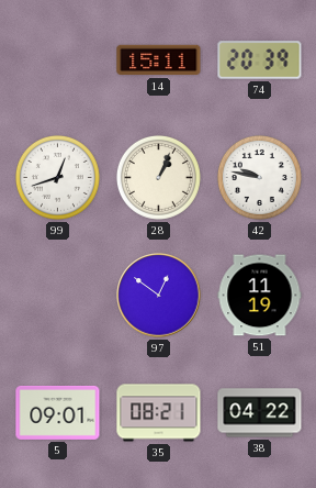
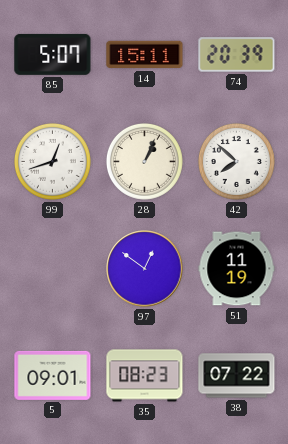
85: none -> 5:07 (53, 54)
42: 9:47 -> 7:52 (236, 161)
35: 08:21 -> 08:23 (145, 376)
38: 04:22 -> 07:22 (237, 376)
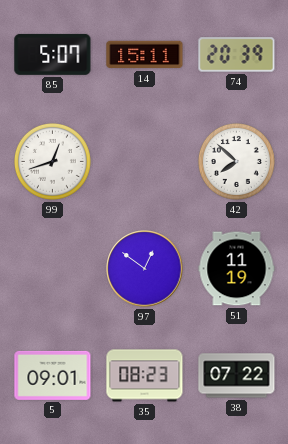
28: 1:04 -> none (144, 161)
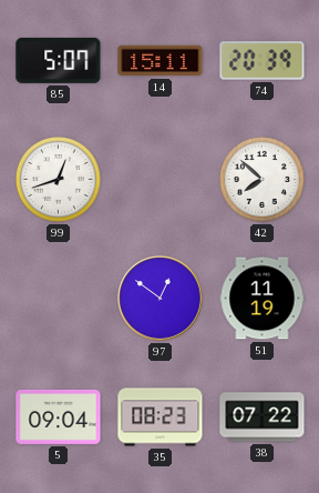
5: 09:01 -> 09:04 (59, 416)
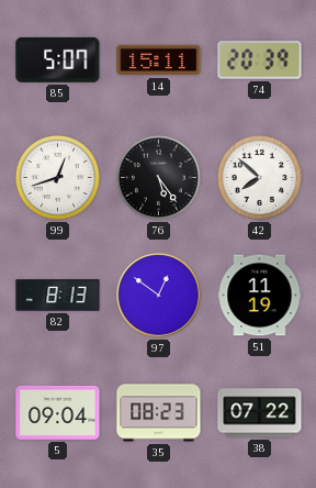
76: none -> 5:24 (158, 177)
82: none -> 8:13 (58, 296)
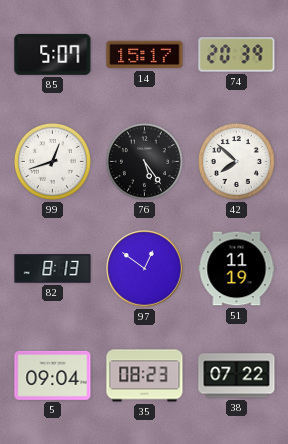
14: 15:11 -> 15:17 (145, 55)
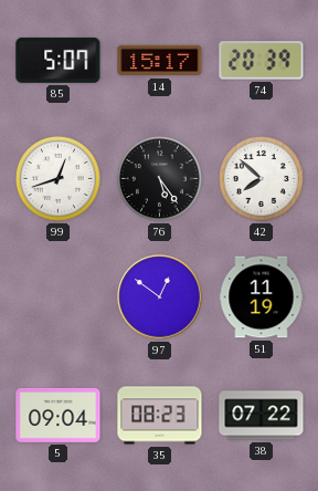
82: 8:13 -> none (53, 269)
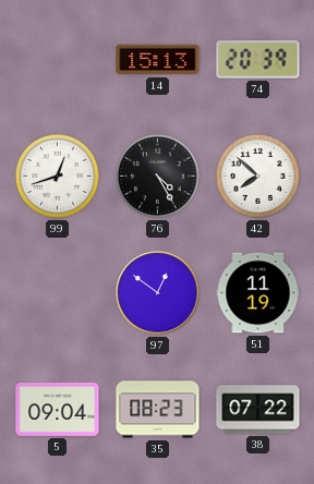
85: 5:07 -> none (59, 60)
14: 15:17 -> 15:13 (158, 60)
76: 5:24 -> 4:25 (157, 176)
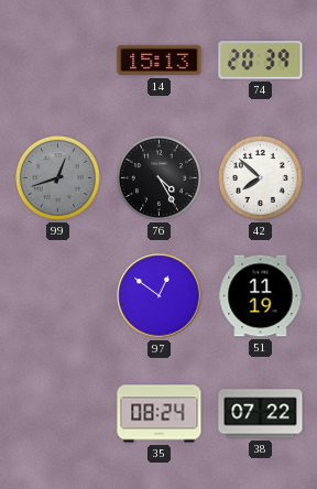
99 dial: white -> grey (57, 177)
5: 09:04 -> none (58, 409)
35: 08:23 -> 08:24 (160, 414)
